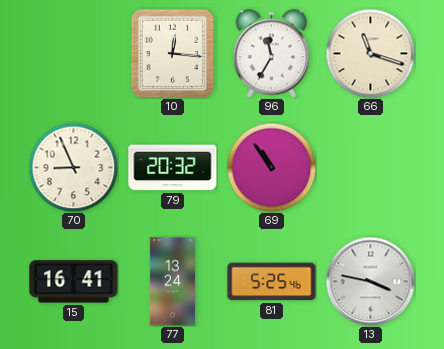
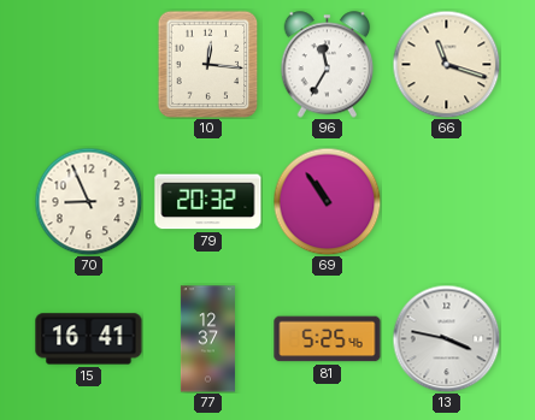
77: 13:24 -> 12:37 (207, 339)
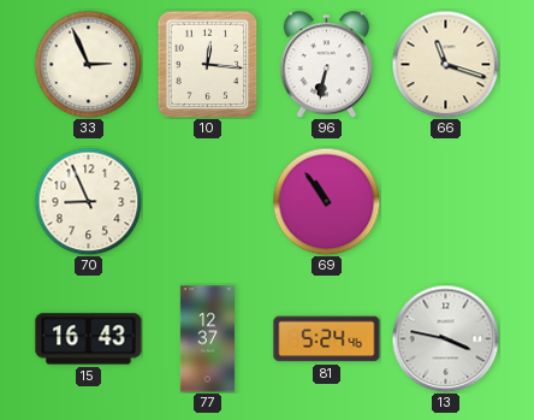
33: none -> 2:56 (88, 64)
96: 11:35 -> 6:32 (327, 65)
79: 20:32 -> none (208, 202)
15: 16:41 -> 16:43 (89, 339)
81: 5:25 -> 5:24 (327, 339)
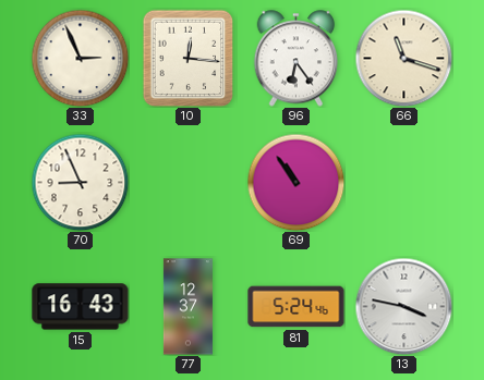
96: 6:32 -> 6:24 (297, 59)
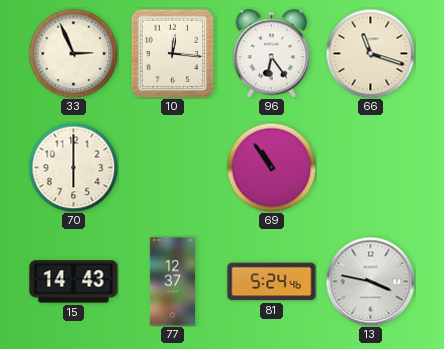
70: 8:56 -> 6:00 (73, 167)
15: 16:43 -> 14:43 (74, 282)
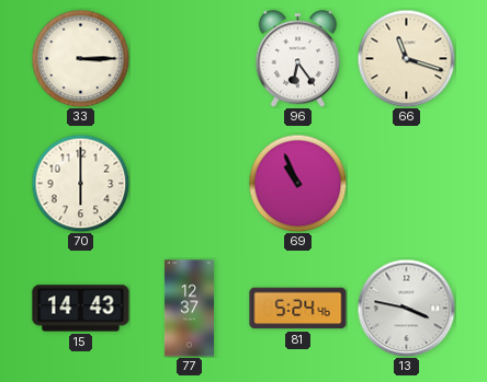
33: 2:56 -> 3:15 (80, 58)
10: 12:16 -> none (173, 53)
69: 10:54 -> 10:56 (297, 183)
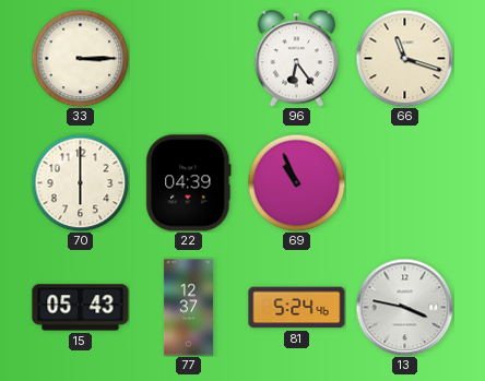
22: none -> 04:39 (189, 183)
15: 14:43 -> 05:43 (81, 308)
